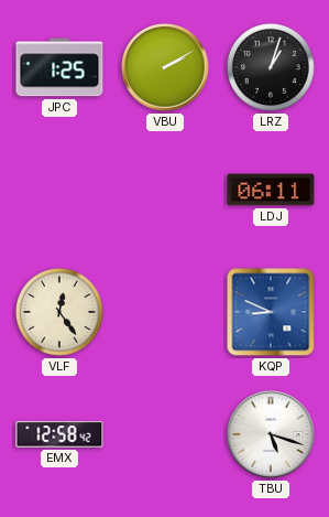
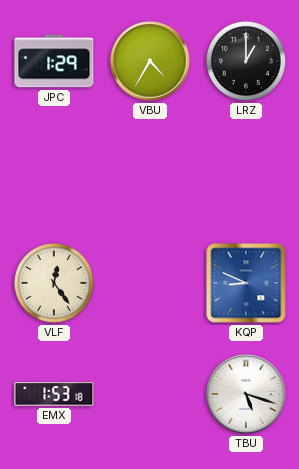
JPC: 1:25 -> 1:29 (54, 61)
VBU: 2:10 -> 4:35 (150, 61)
LRZ: 1:03 -> 1:00 (246, 61)
LDJ: 06:11 -> none (271, 190)
EMX: 12:58 -> 1:53 (54, 394)
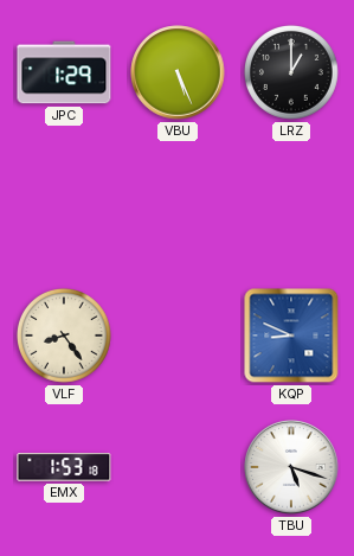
VBU: 4:35 -> 5:26 (178, 72)
VLF: 12:24 -> 8:24 (64, 335)
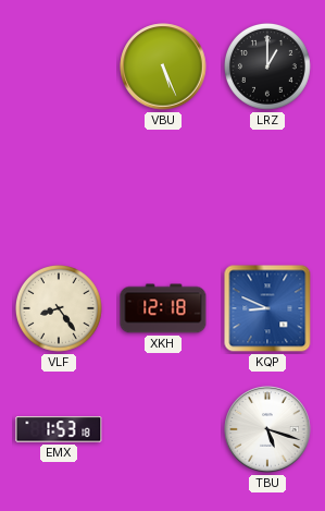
JPC: 1:29 -> none (64, 72)
XKH: none -> 12:18 (163, 308)
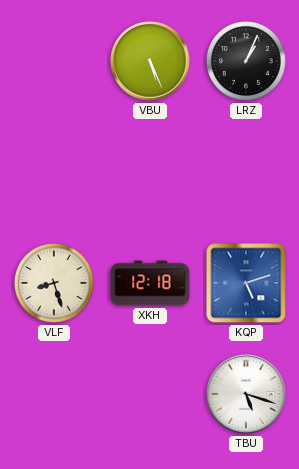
LRZ: 1:00 -> 1:04 (246, 61)
VLF: 8:24 -> 8:27 (54, 283)
KQP: 8:49 -> 5:12 (246, 283)
EMX: 1:53 -> none (59, 429)
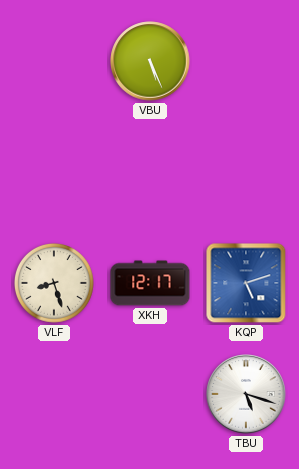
LRZ: 1:04 -> none (246, 61)
XKH: 12:18 -> 12:17 (150, 283)
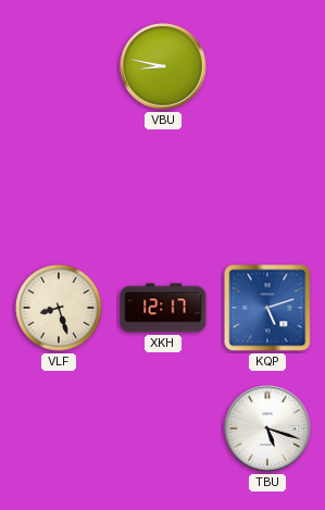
VBU: 5:26 -> 8:47 (163, 66)
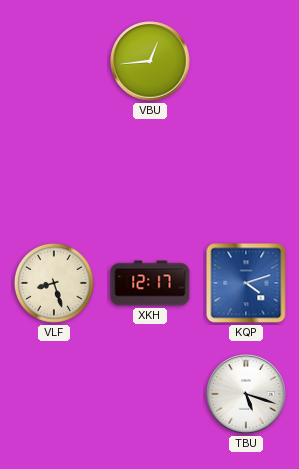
VBU: 8:47 -> 12:44 (150, 61)
KQP: 5:12 -> 4:12 (246, 283)
